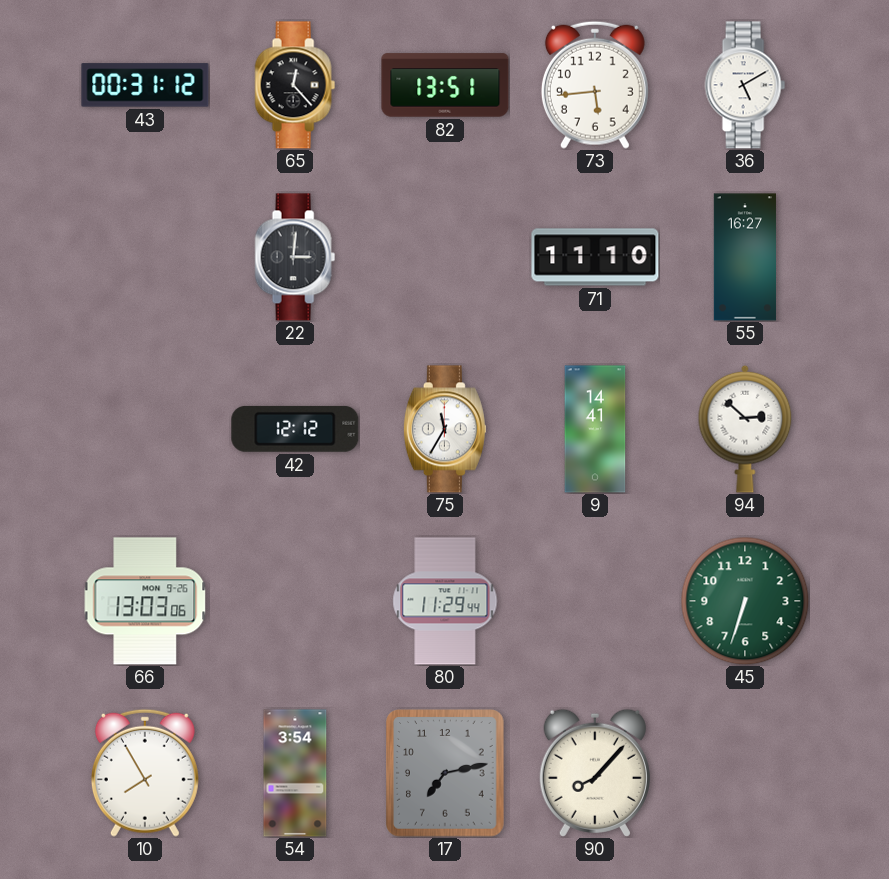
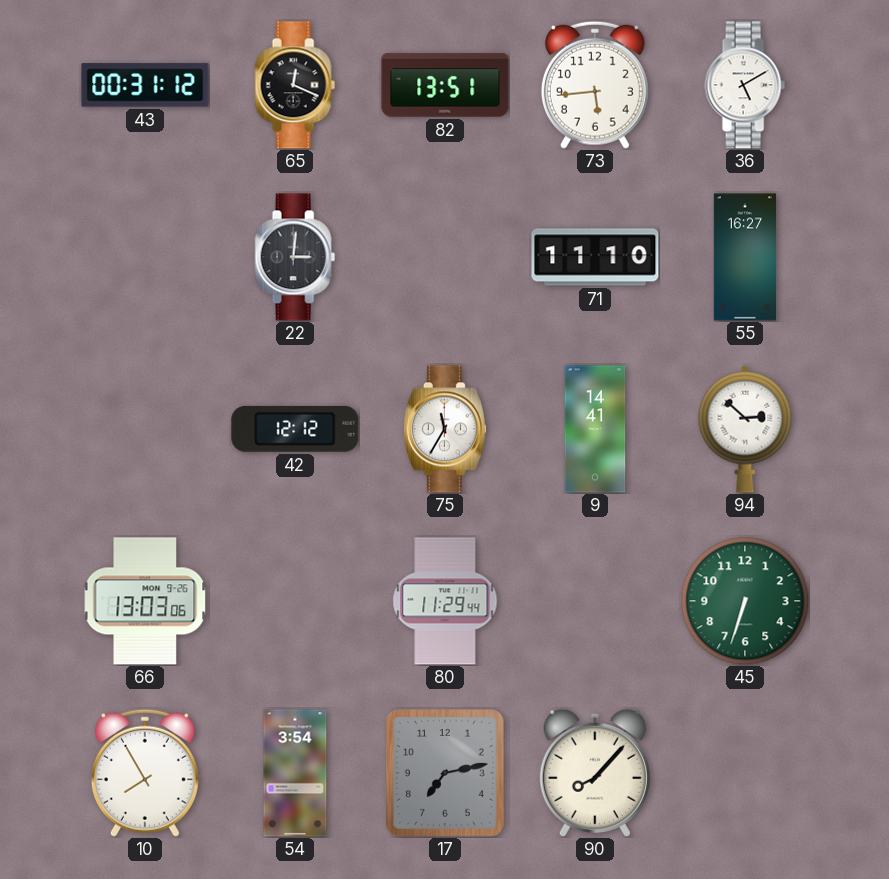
65: 12:23 -> 12:19 (295, 85)
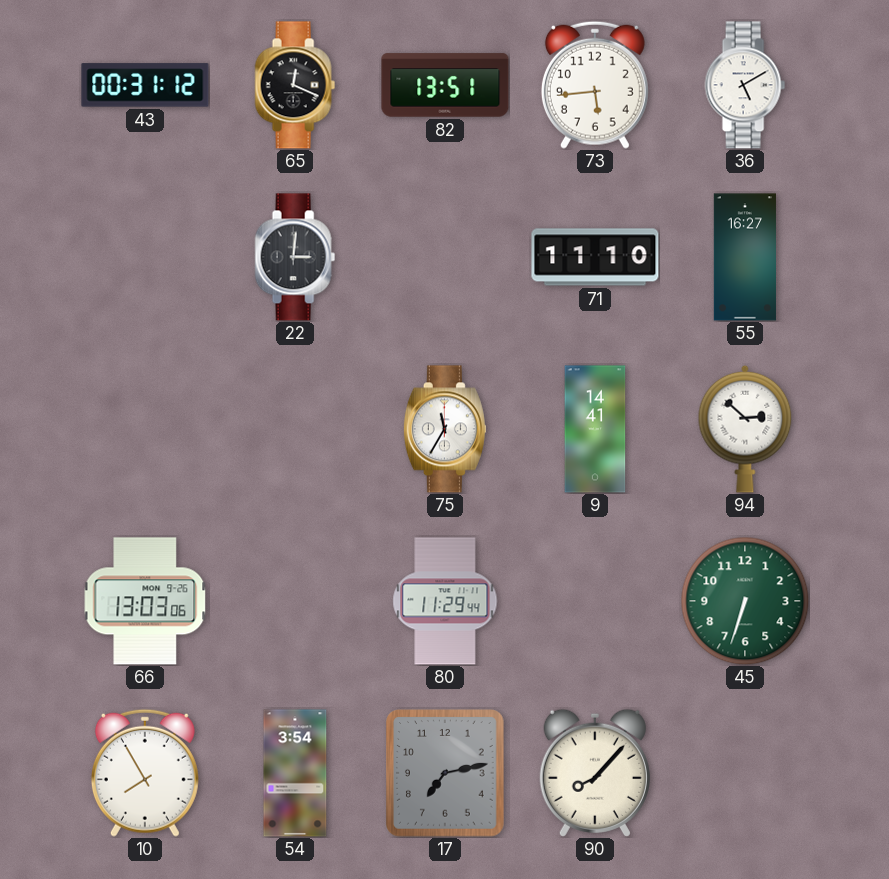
42: 12:12 -> none (295, 429)
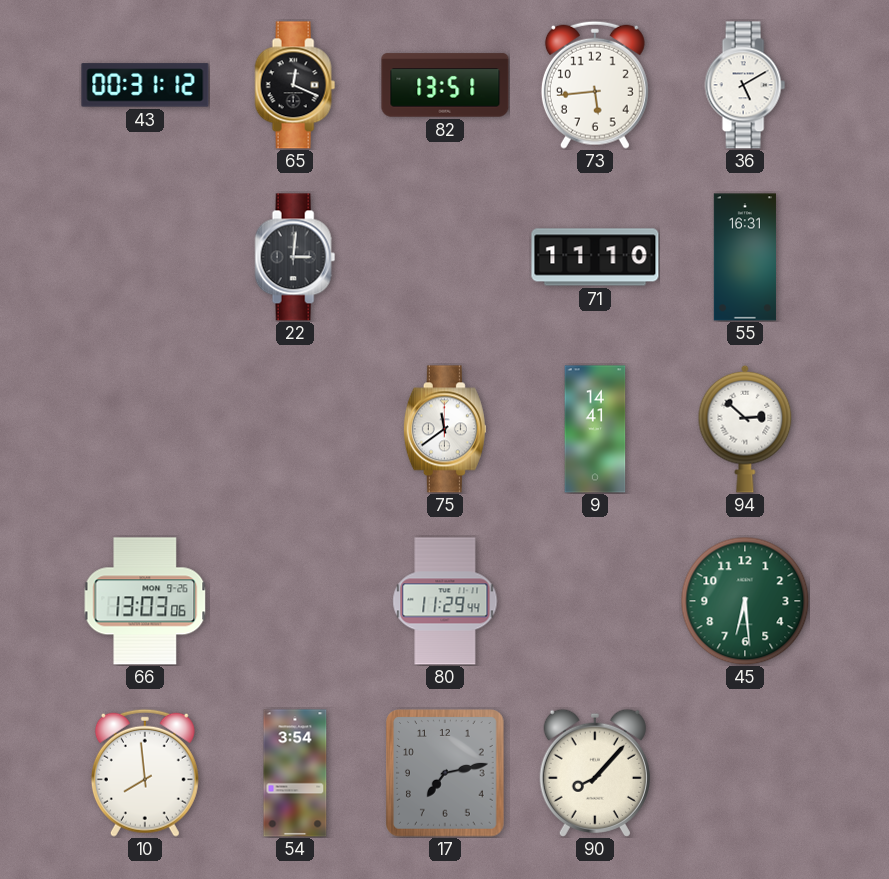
55: 16:27 -> 16:31 (745, 257)
75: 11:35 -> 11:39 (445, 429)
45: 6:33 -> 6:29 (745, 601)
10: 7:55 -> 7:59 (145, 773)
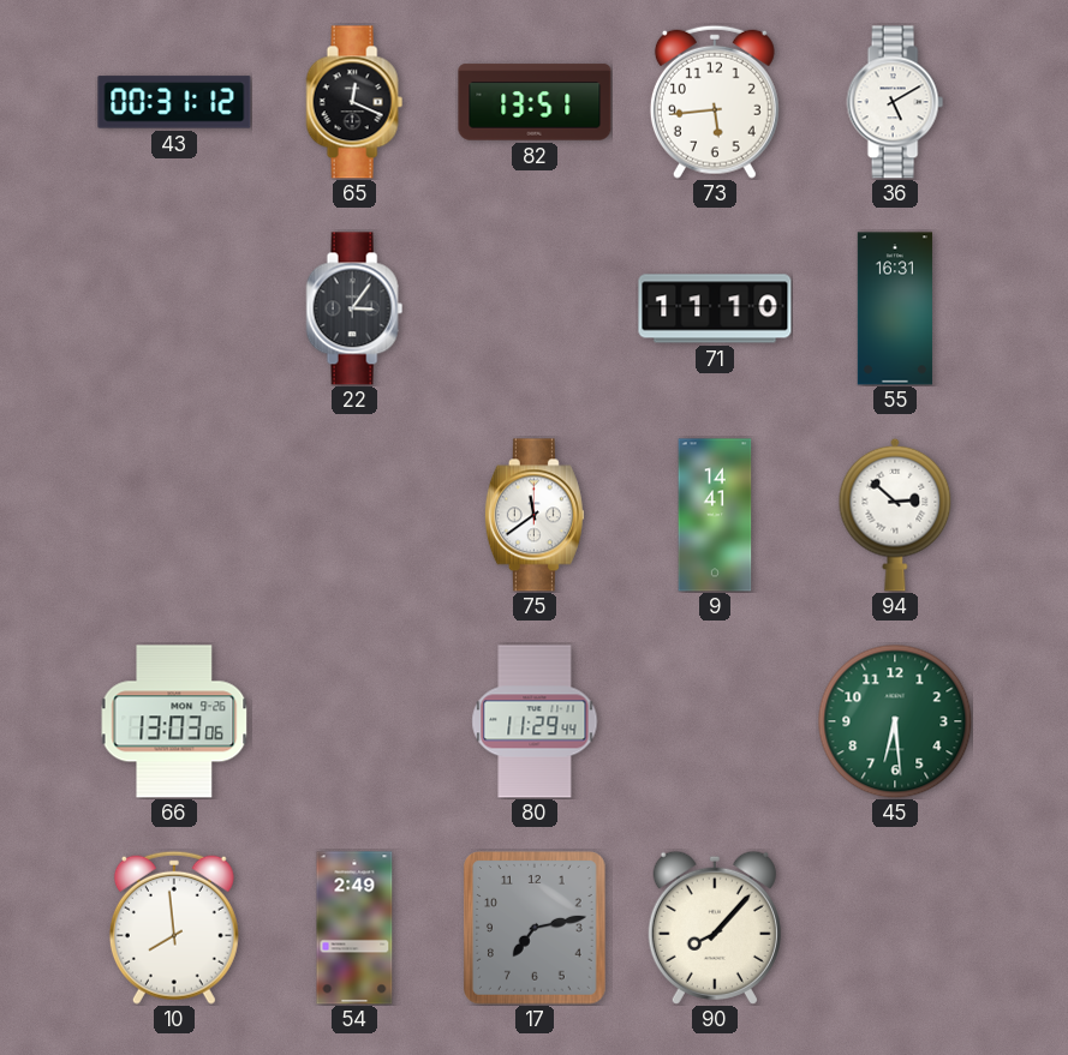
22: 3:01 -> 3:06 (354, 308)
54: 3:54 -> 2:49 (354, 928)
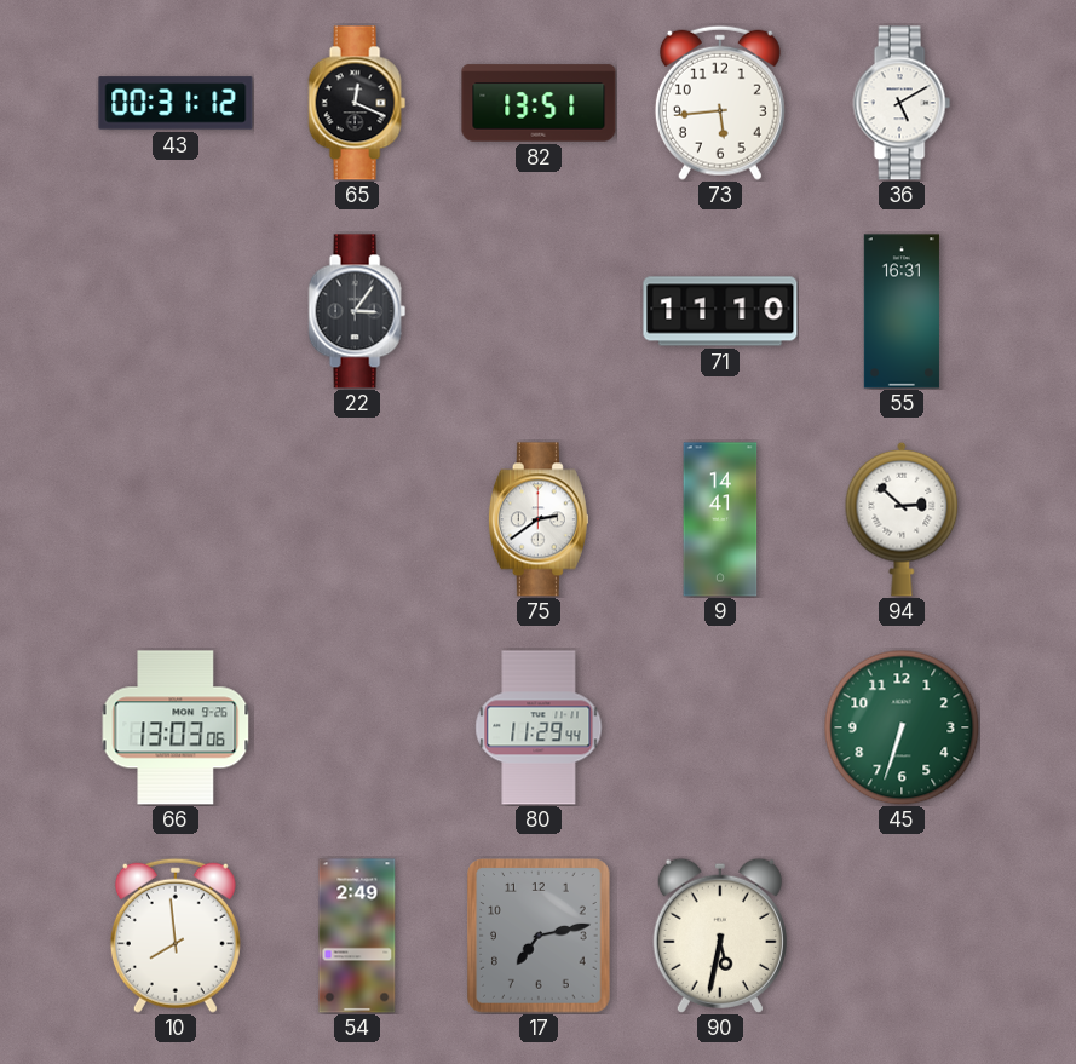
75: 11:39 -> 2:39 (539, 519)
45: 6:29 -> 6:33 (902, 727)
90: 8:07 -> 5:32 (720, 936)
